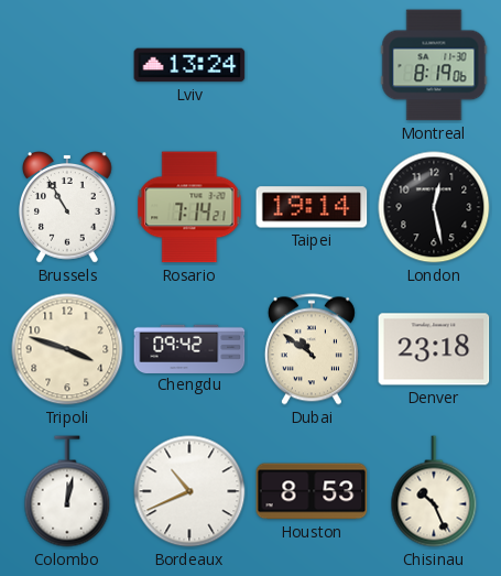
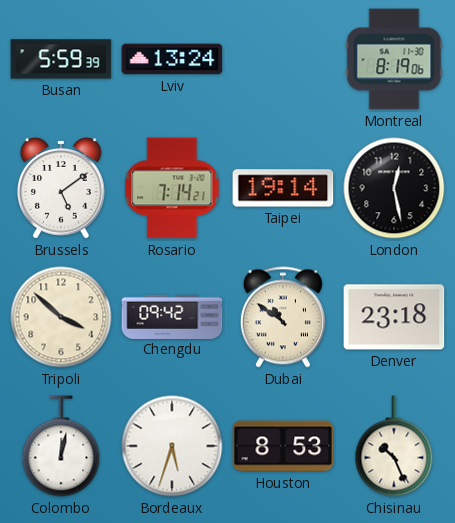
Busan: none -> 5:59 (61, 59)
Brussels: 10:55 -> 5:09 (62, 189)
Tripoli: 3:48 -> 3:52 (61, 317)
Bordeaux: 10:41 -> 5:33 (172, 446)
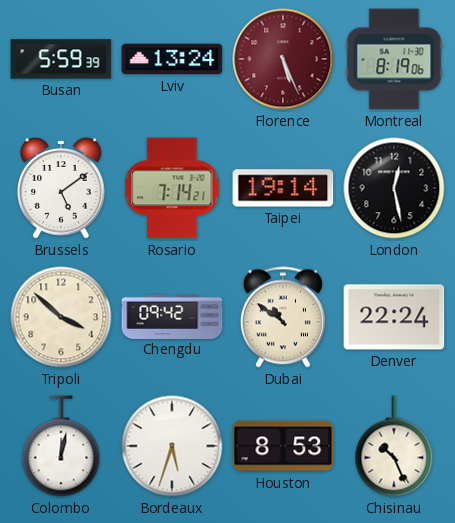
Florence: none -> 5:26 (283, 59)
Denver: 23:18 -> 22:24 (394, 317)
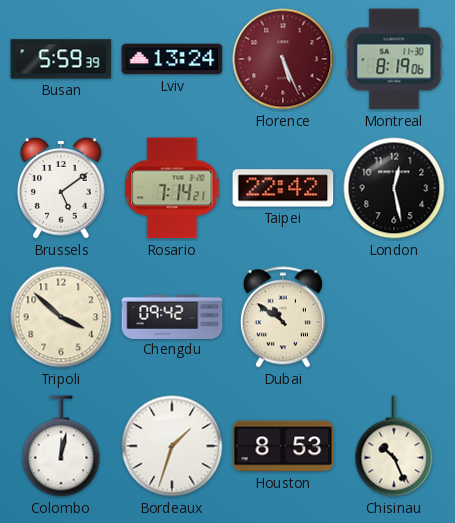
Taipei: 19:14 -> 22:42 (283, 188)
Denver: 22:24 -> none (394, 317)
Bordeaux: 5:33 -> 1:33 (172, 446)
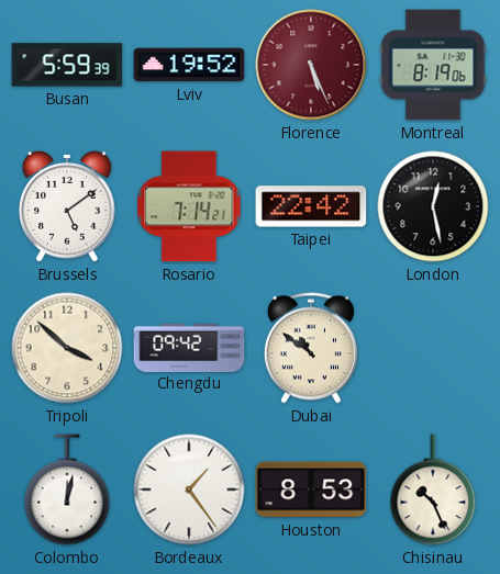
Lviv: 13:24 -> 19:52 (189, 65)
Bordeaux: 1:33 -> 1:24 (189, 489)
